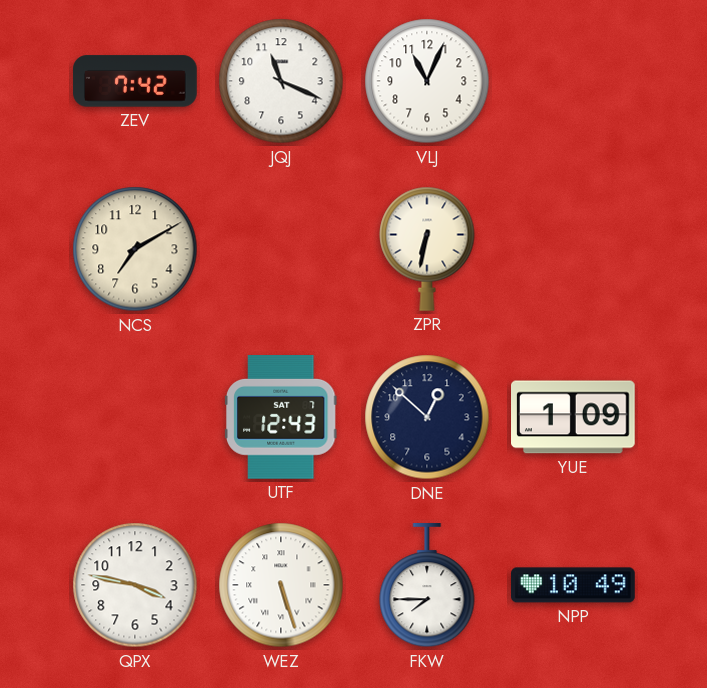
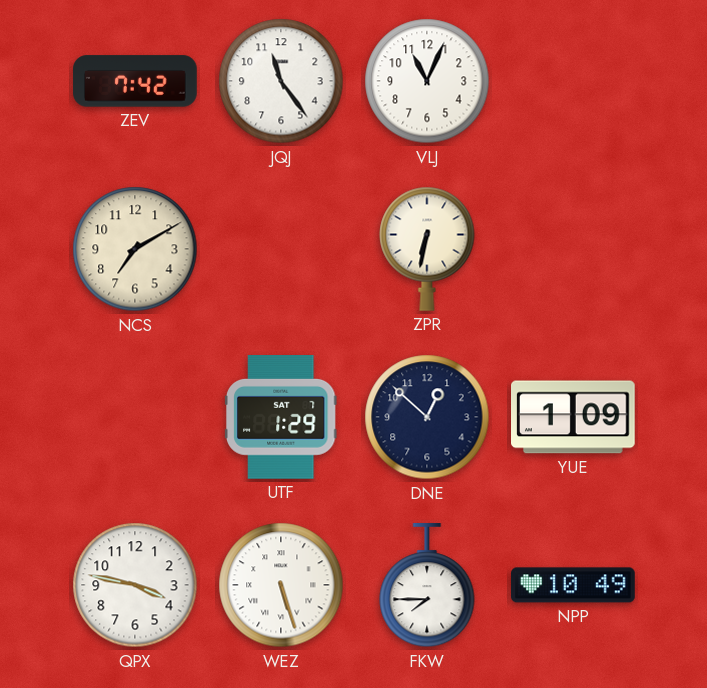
JQJ: 11:19 -> 11:24 (281, 81)
UTF: 12:43 -> 1:29 (281, 418)
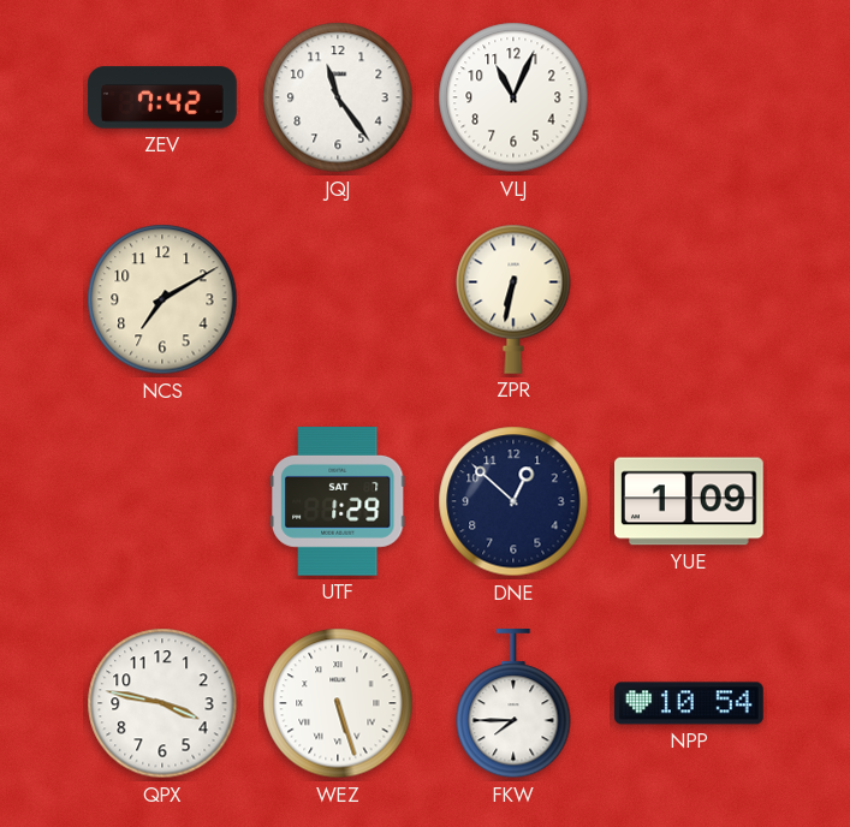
NPP: 10:49 -> 10:54 (689, 703)
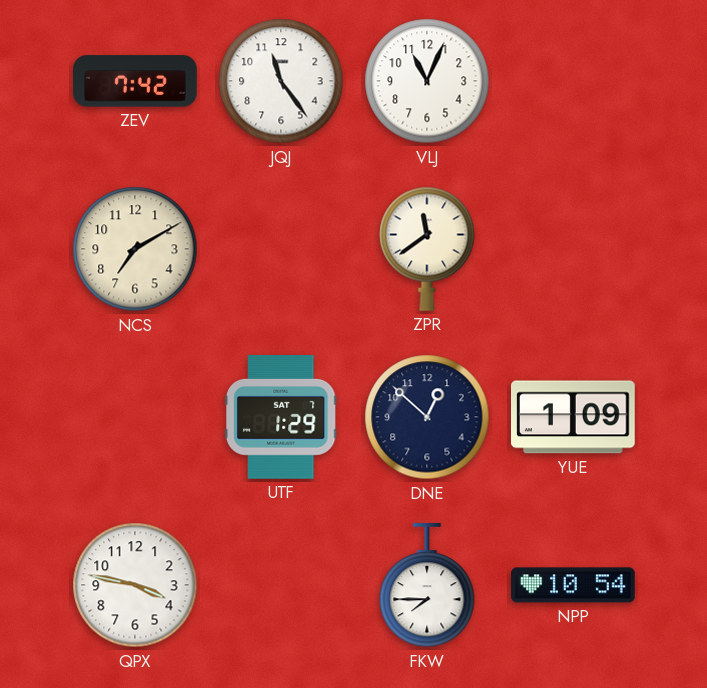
ZPR: 6:32 -> 11:39 (427, 249)
WEZ: 5:27 -> none (338, 703)
